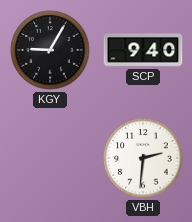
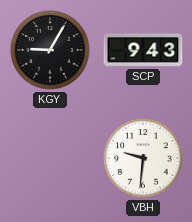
SCP: 9:40 -> 9:43 (143, 50)
VBH: 2:31 -> 9:31 (143, 158)
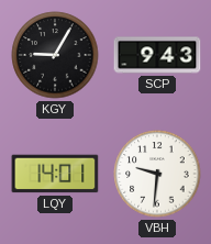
LQY: none -> 14:01 (55, 174)
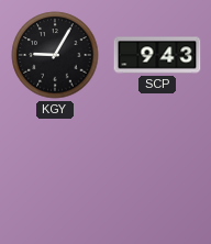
LQY: 14:01 -> none (55, 174)
VBH: 9:31 -> none (157, 174)
